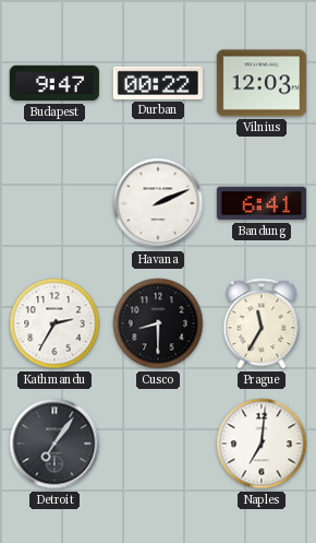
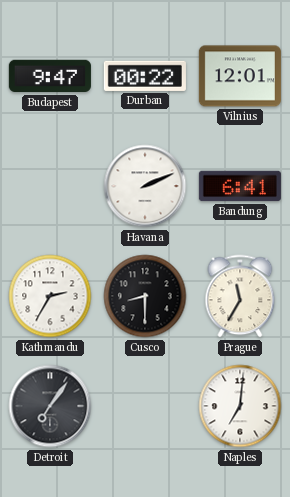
Vilnius: 12:03 -> 12:01 (240, 76)
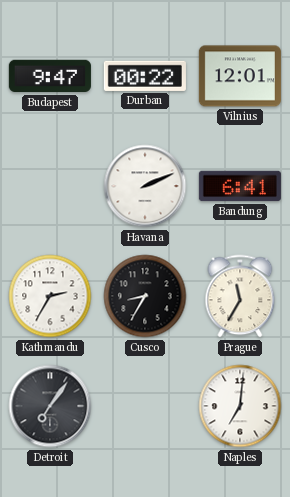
Cusco: 8:30 -> 8:35 (145, 296)
